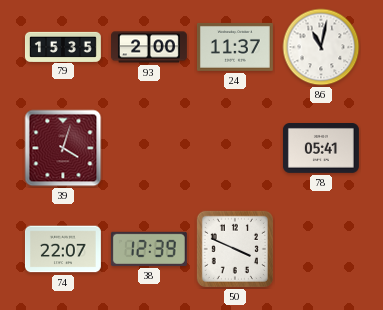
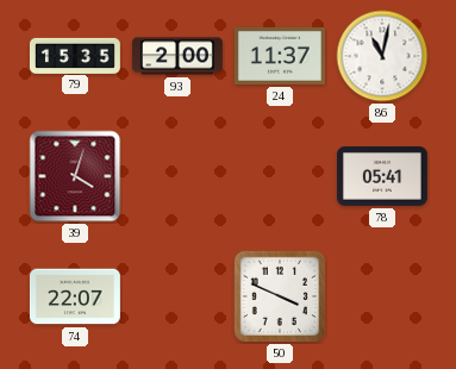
38: 12:39 -> none (149, 249)
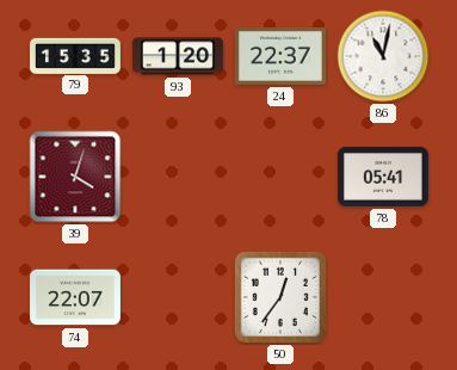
93: 2:00 -> 1:20 (179, 56)
24: 11:37 -> 22:37 (280, 56)
50: 3:49 -> 12:36 (280, 297)
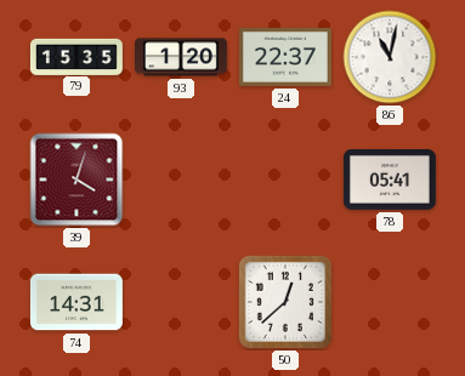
74: 22:07 -> 14:31 (76, 302)
50: 12:36 -> 12:38 (285, 302)
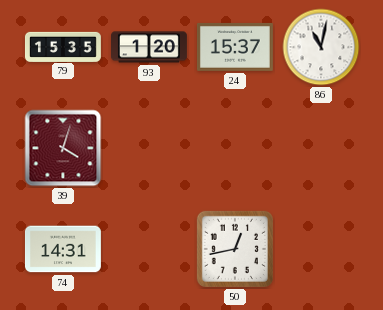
24: 22:37 -> 15:37 (235, 47)
78: 05:41 -> none (390, 181)
50: 12:38 -> 12:43 (235, 249)
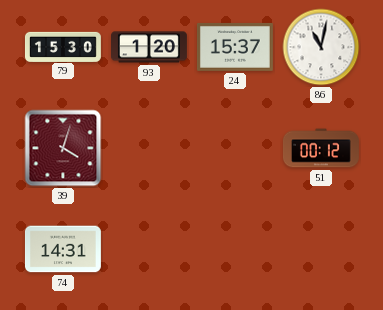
79: 15:35 -> 15:30 (63, 46)
51: none -> 00:12 (321, 148)
50: 12:43 -> none (235, 249)
